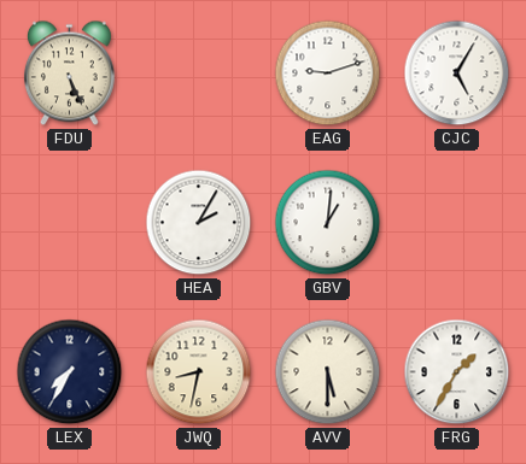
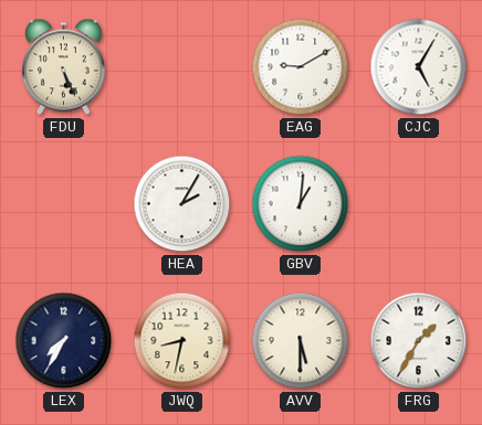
EAG: 9:12 -> 9:10 (301, 67)
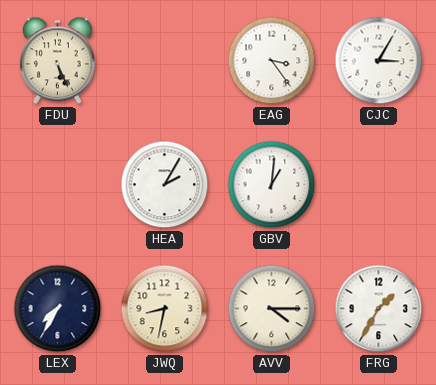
EAG: 9:10 -> 3:24 (272, 61)
CJC: 5:05 -> 3:05 (379, 61)
AVV: 5:30 -> 4:15 (272, 309)
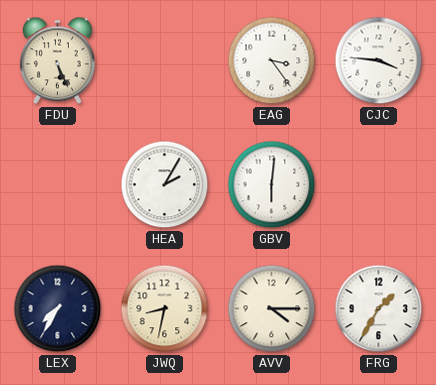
CJC: 3:05 -> 3:46 (379, 61)
GBV: 1:01 -> 6:01 (272, 185)
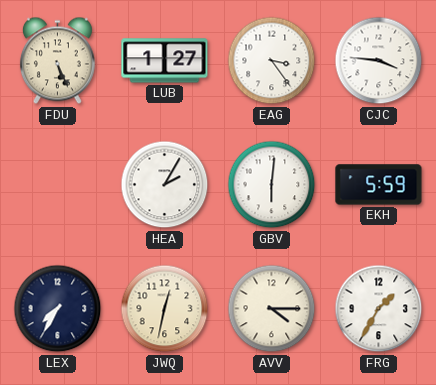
LUB: none -> 1:27 (165, 61)
EKH: none -> 5:59 (379, 185)
JWQ: 8:32 -> 12:32 (165, 309)
